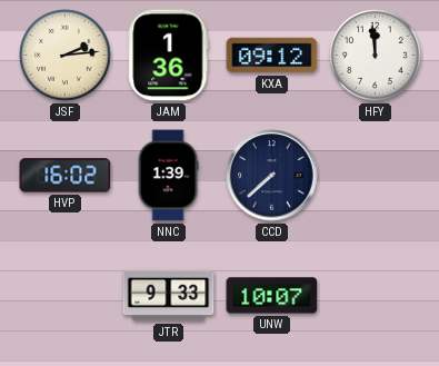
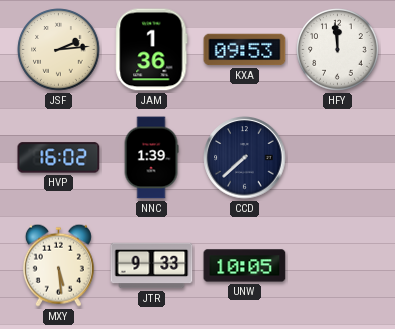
KXA: 09:12 -> 09:53 (245, 50)
MXY: none -> 5:29 (58, 265)
UNW: 10:07 -> 10:05 (245, 266)
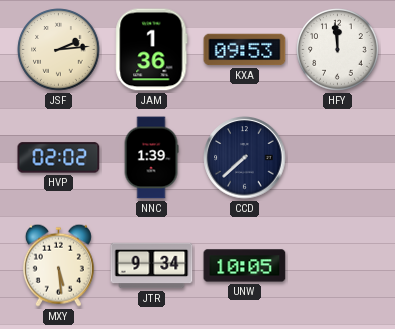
HVP: 16:02 -> 02:02 (59, 158)
JTR: 9:33 -> 9:34 (152, 266)
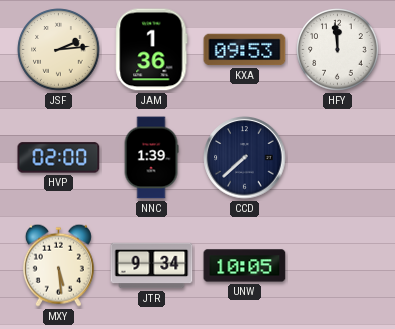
HVP: 02:02 -> 02:00 (59, 158)
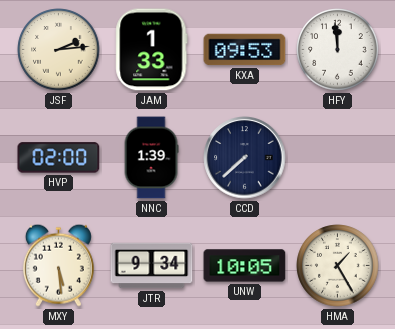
JAM: 1:36 -> 1:33 (152, 50)
HMA: none -> 1:25 (338, 266)
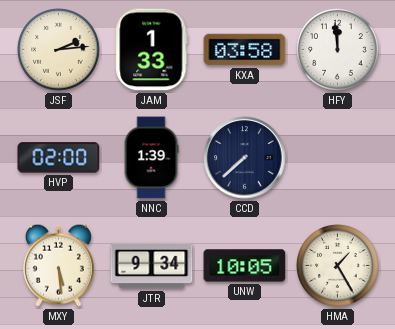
KXA: 09:53 -> 03:58 (245, 50)
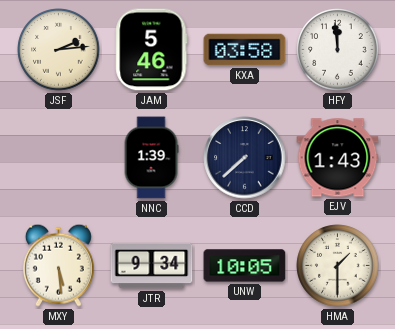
JAM: 1:33 -> 5:46 (152, 50)
HVP: 02:00 -> none (59, 158)
EJV: none -> 1:43 (338, 158)
HMA: 1:25 -> 1:30 (338, 266)
